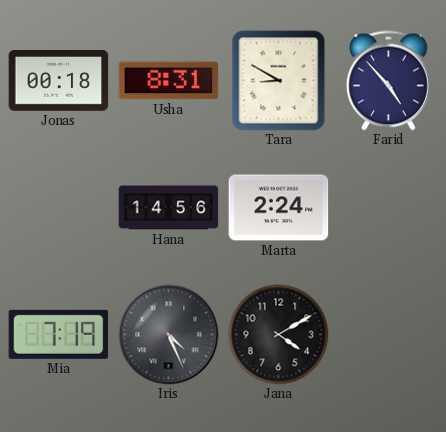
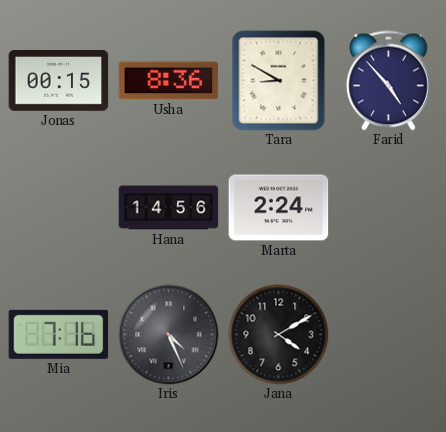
Jonas: 00:18 -> 00:15 (59, 80)
Usha: 8:31 -> 8:36 (169, 81)
Mia: 7:19 -> 7:16 (59, 334)
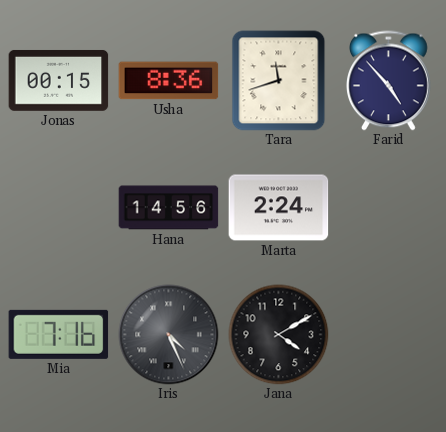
Tara: 8:50 -> 11:42 (279, 81)
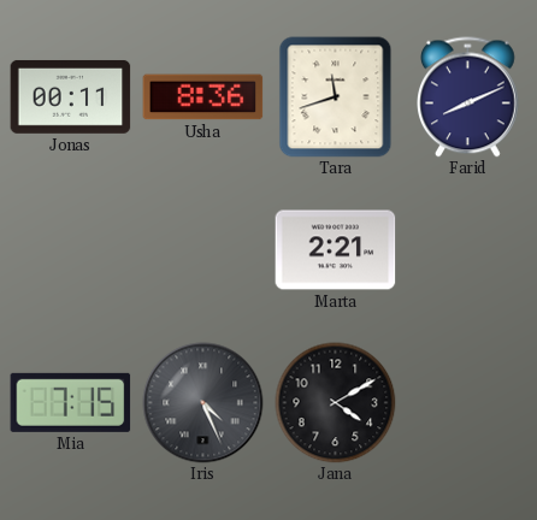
Jonas: 00:15 -> 00:11 (71, 96)
Farid: 4:53 -> 8:11 (468, 97)
Hana: 14:56 -> none (169, 208)
Marta: 2:24 -> 2:21 (336, 250)
Mia: 7:16 -> 7:15 (71, 402)
